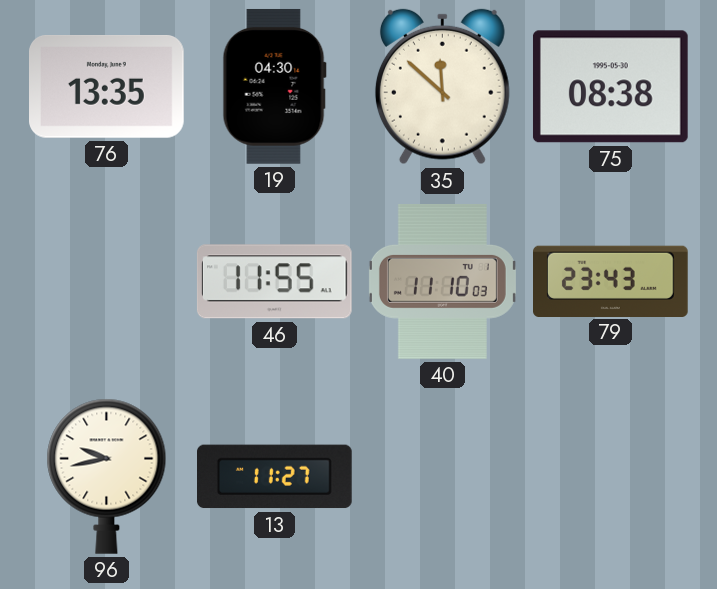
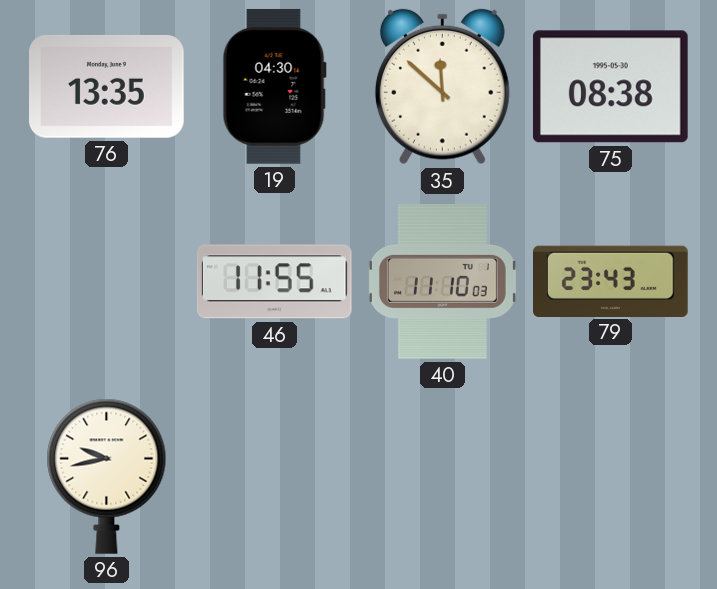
13: 11:27 -> none (275, 477)
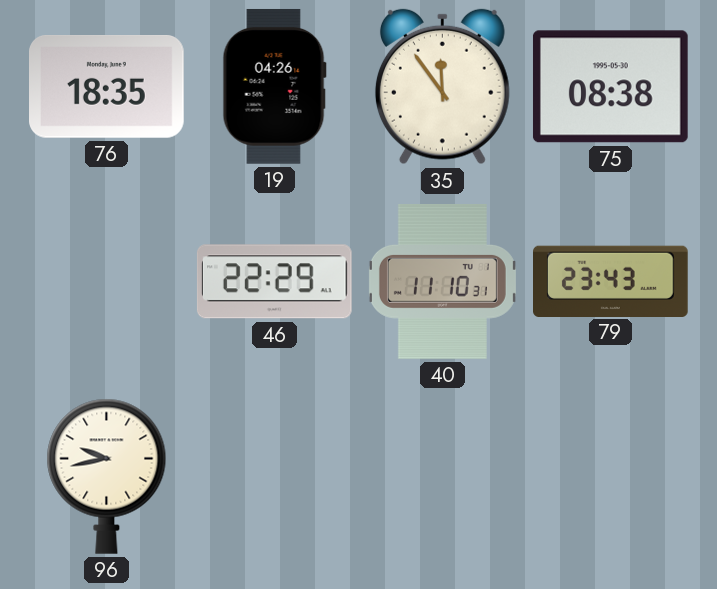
76: 13:35 -> 18:35 (107, 87)
19: 04:30 -> 04:26 (274, 86)
35: 11:52 -> 11:54 (442, 87)
46: 11:55 -> 22:29 (274, 282)
40: 11:10:03 -> 11:10:31 (442, 282)
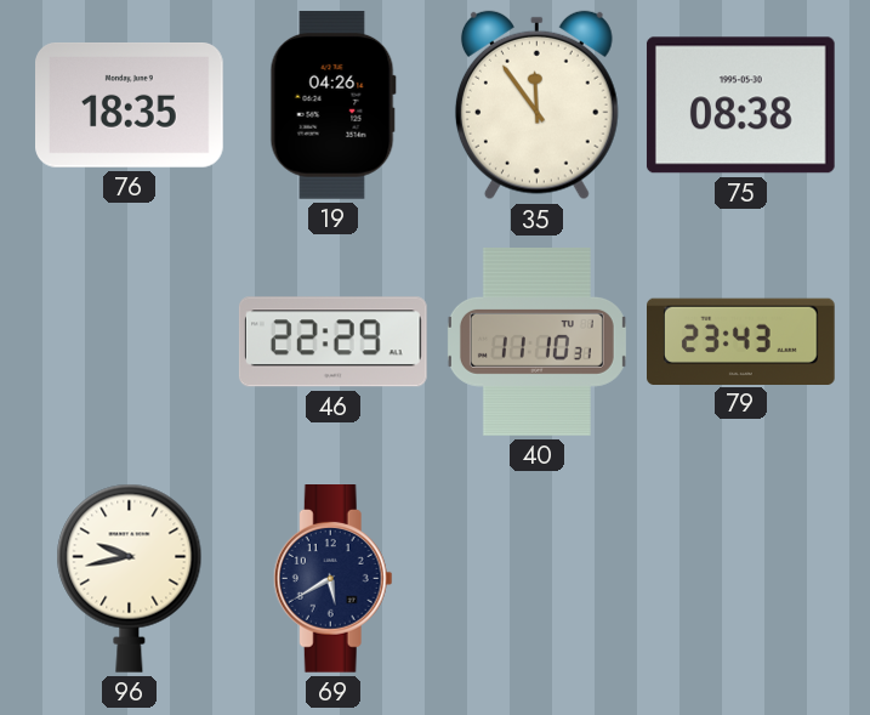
69: none -> 5:40 (332, 579)
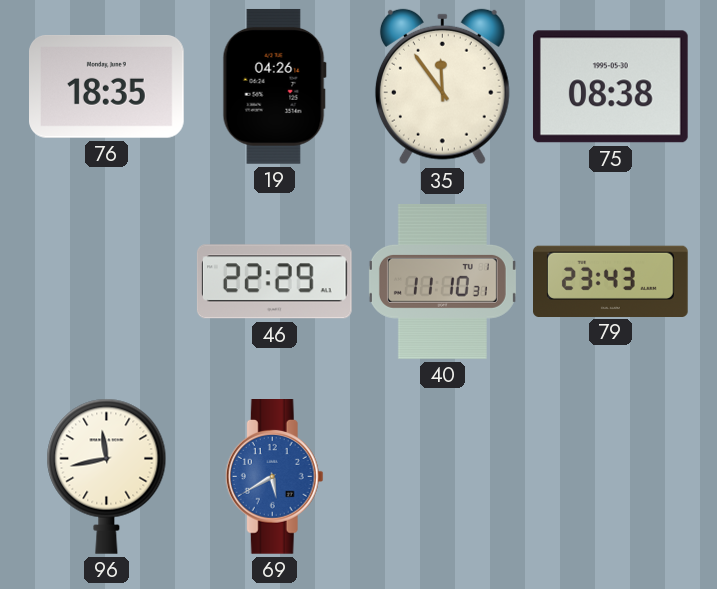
96: 9:43 -> 11:43 (107, 476)
69 dial: navy -> blue (274, 477)
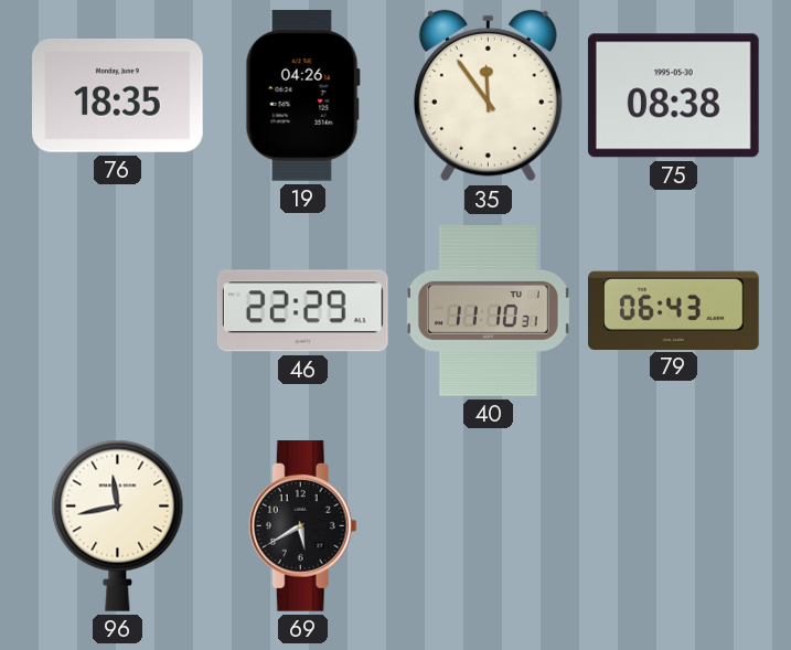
79: 23:43 -> 06:43 (674, 310)
69 dial: blue -> black (302, 526)
